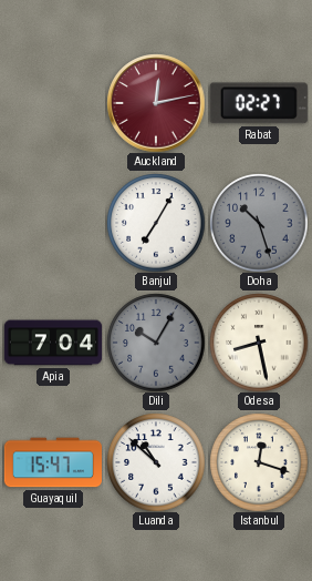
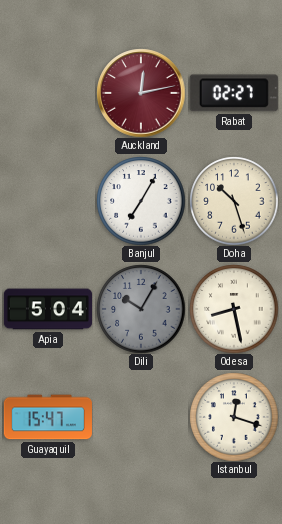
Doha dial: grey -> cream (234, 201)
Apia: 7:04 -> 5:04 (47, 309)
Luanda: 10:52 -> none (156, 462)
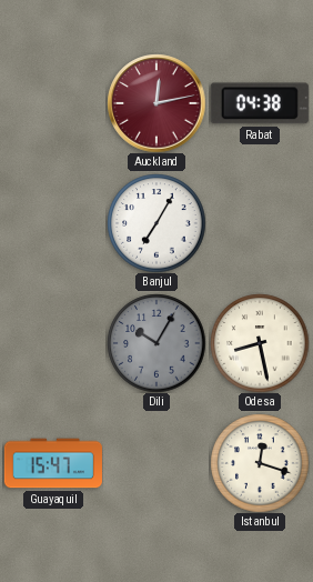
Rabat: 02:27 -> 04:38 (260, 103)
Doha: 10:27 -> none (234, 201)
Apia: 5:04 -> none (47, 309)
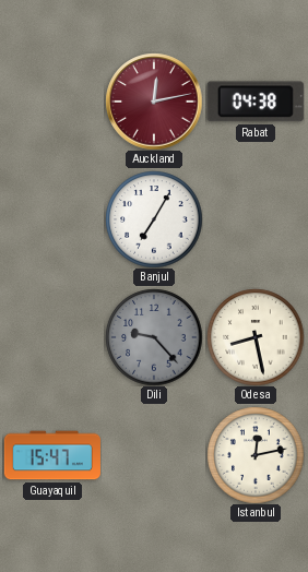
Dili: 10:05 -> 9:23 (154, 337)
Istanbul: 12:18 -> 12:13 (256, 455)
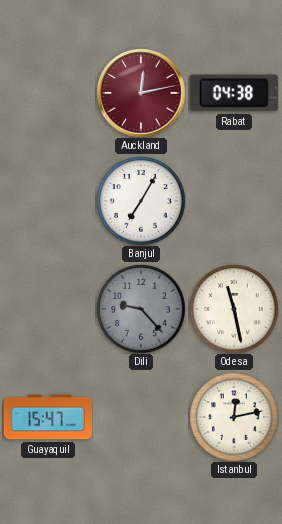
Odesa: 8:28 -> 11:28 (234, 309)
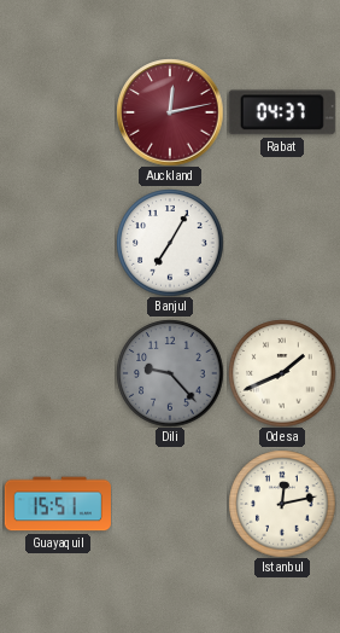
Rabat: 04:38 -> 04:37 (282, 112)
Odesa: 11:28 -> 1:41 (282, 373)
Guayaquil: 15:47 -> 15:51 (58, 504)
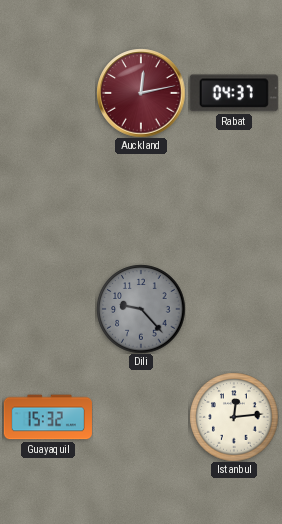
Banjul: 7:05 -> none (170, 243)
Odesa: 1:41 -> none (282, 373)
Guayaquil: 15:51 -> 15:32 (48, 417)
Istanbul: 12:13 -> 12:14 (234, 417)
